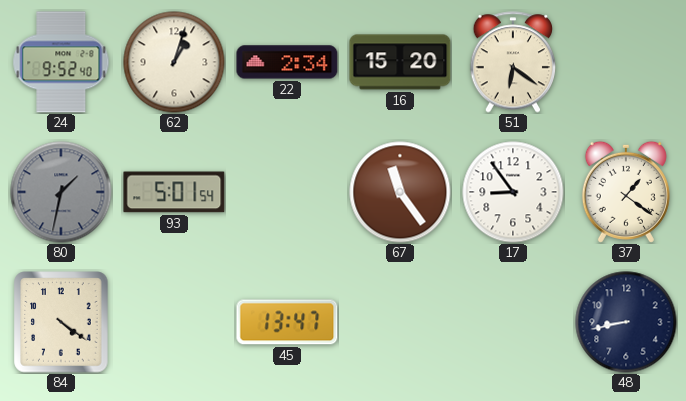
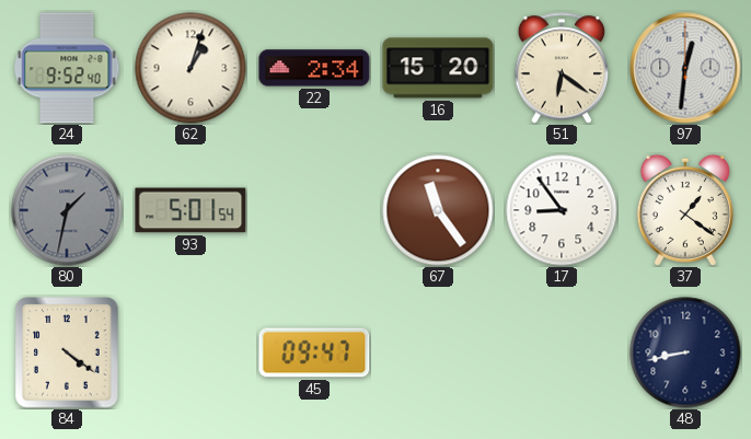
97: none -> 12:31 (685, 68)
45: 13:47 -> 09:47 (314, 353)
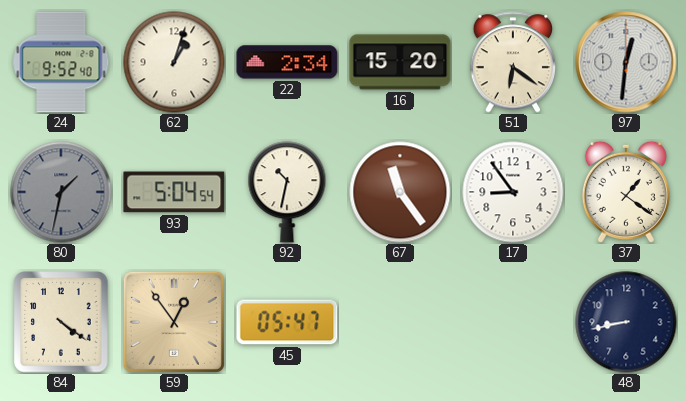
93: 5:01 -> 5:04 (174, 192)
92: none -> 10:32 (287, 192)
59: none -> 12:54 (174, 322)
45: 09:47 -> 05:47 (287, 322)
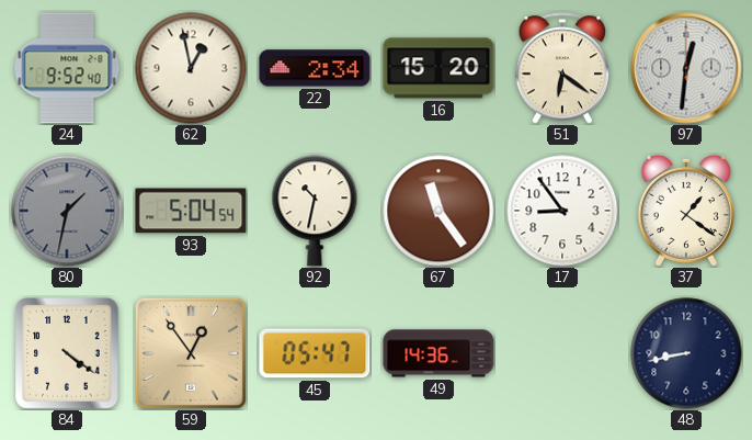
62: 1:03 -> 12:58 (191, 68)
49: none -> 14:36 (438, 353)
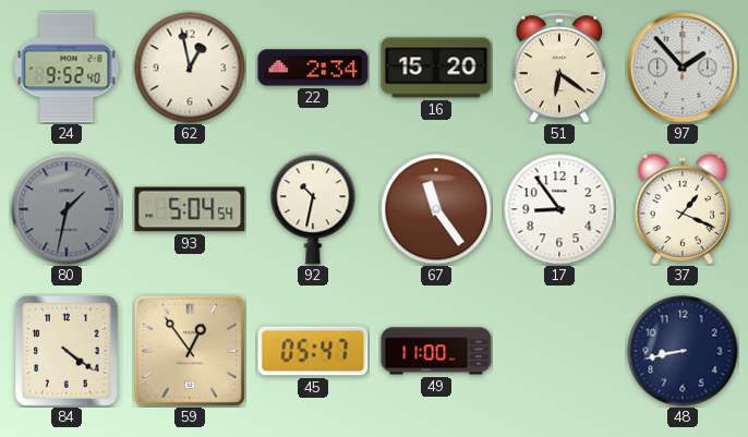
97: 12:31 -> 1:53 (683, 68)
37: 1:21 -> 1:19 (683, 209)
49: 14:36 -> 11:00 (436, 351)
